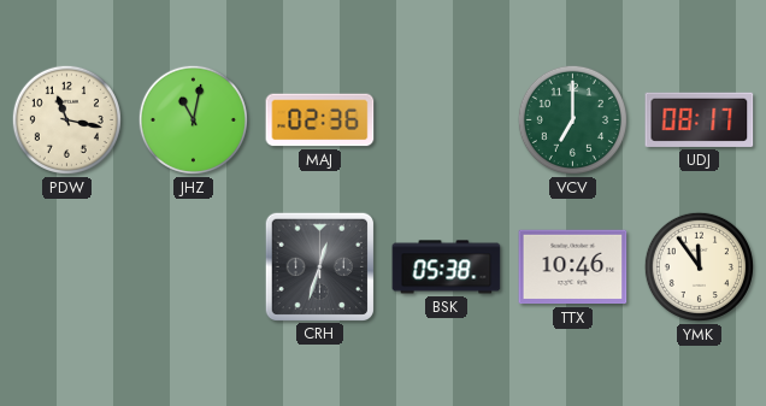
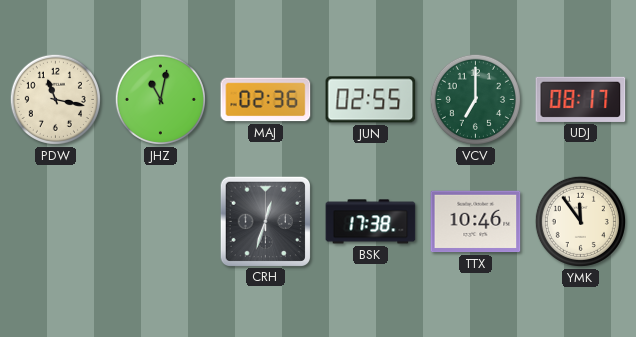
JUN: none -> 02:55 (371, 100)
BSK: 05:38 -> 17:38 (371, 222)
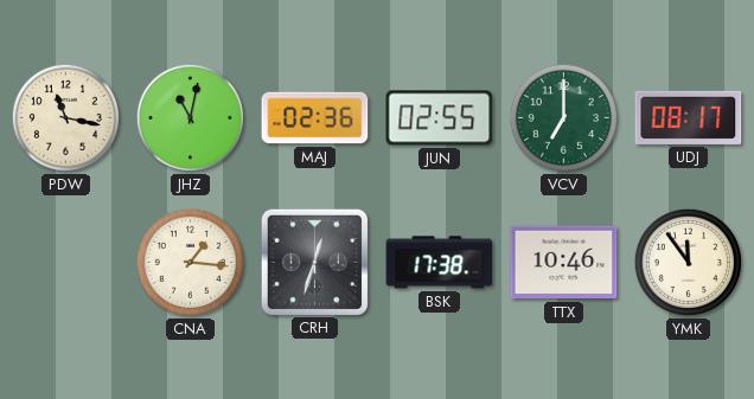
CNA: none -> 1:16 (190, 262)
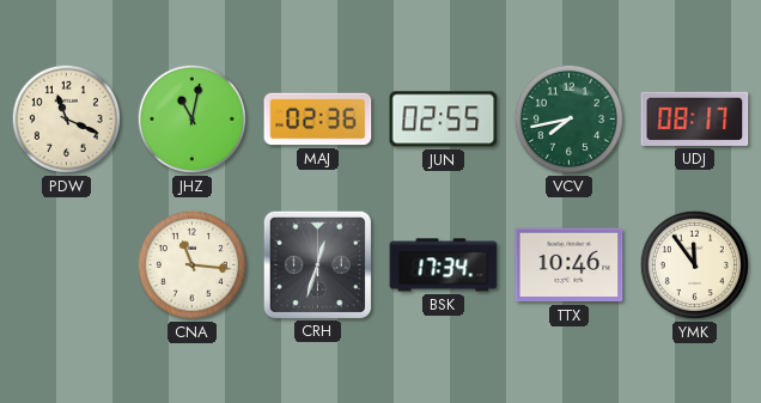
PDW: 11:17 -> 11:19 (66, 118)
VCV: 7:00 -> 7:43 (568, 118)
CNA: 1:16 -> 11:16 (191, 264)
BSK: 17:38 -> 17:34 (444, 265)
